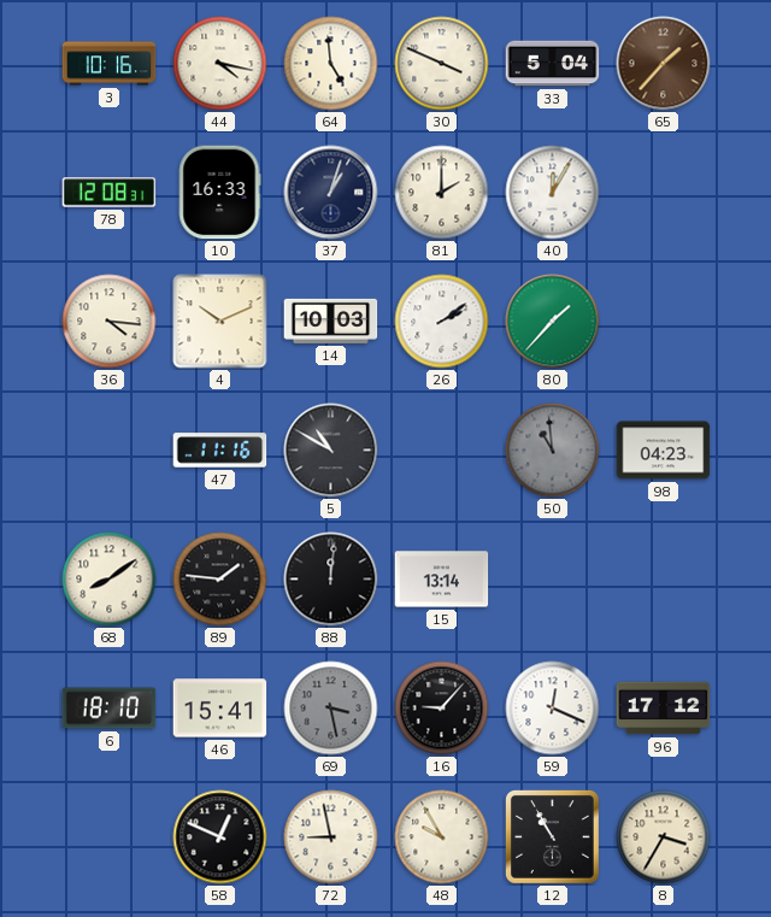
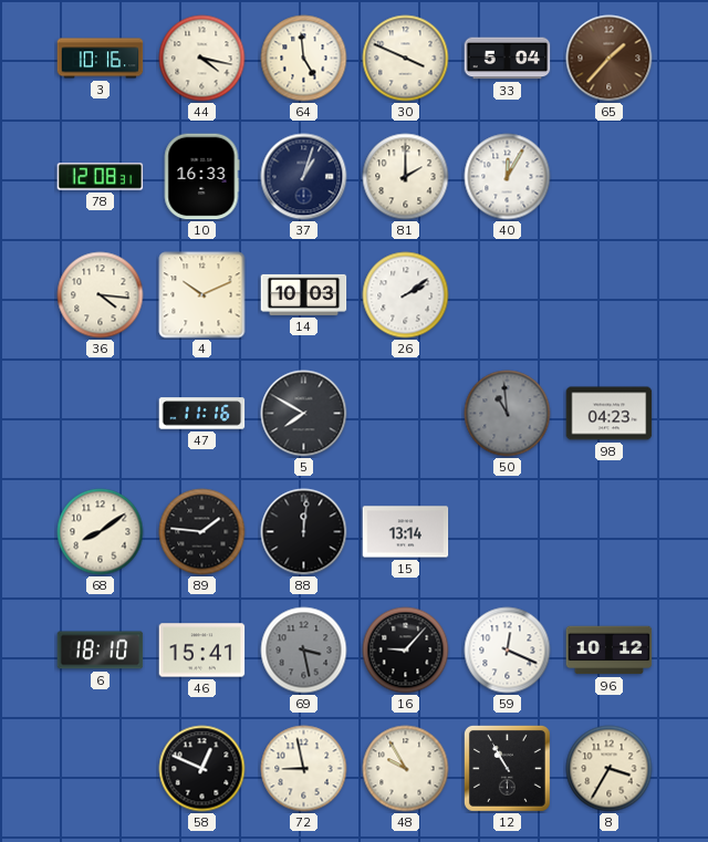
80: 1:37 -> none (553, 322)
5: 10:50 -> 7:50 (304, 414)
96: 17:12 -> 10:12 (610, 651)
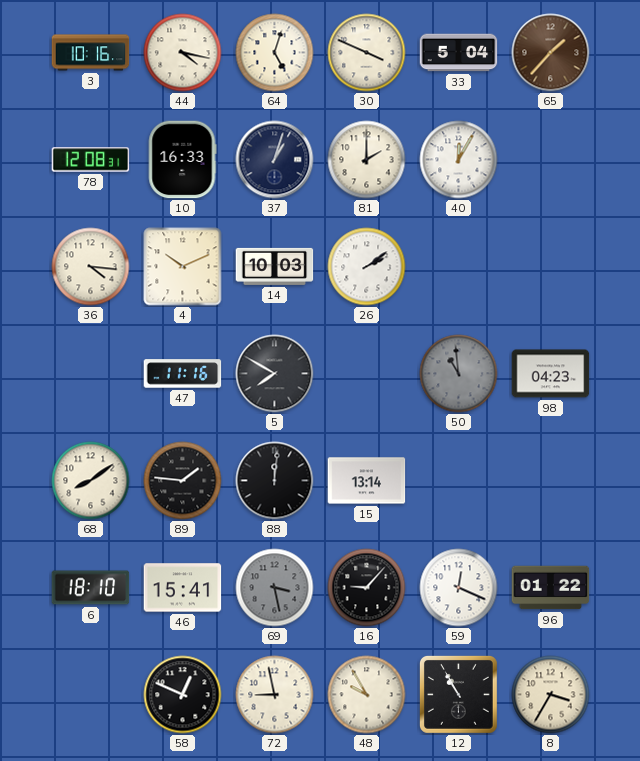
64: 4:59 -> 5:03 (275, 53)
96: 10:12 -> 01:22 (551, 588)
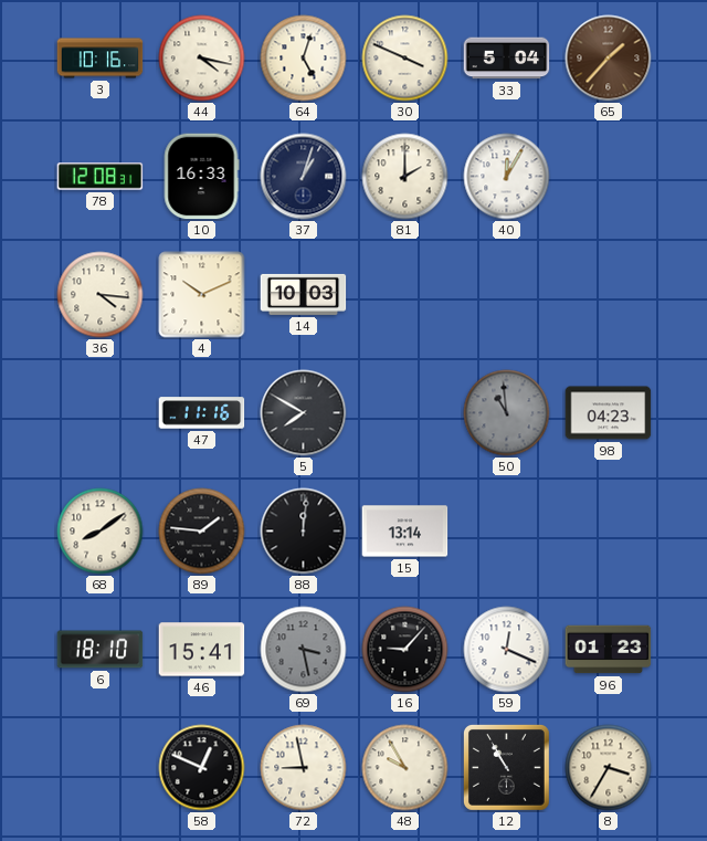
26: 2:09 -> none (367, 267)
96: 01:22 -> 01:23 (609, 650)
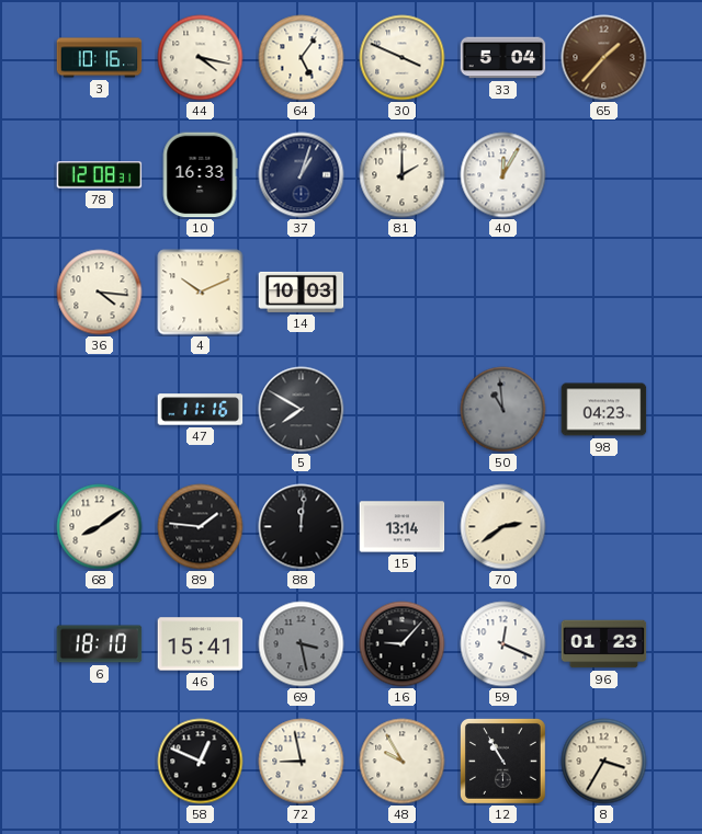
64: 5:03 -> 5:06 (302, 58)
70: none -> 2:39 (503, 527)
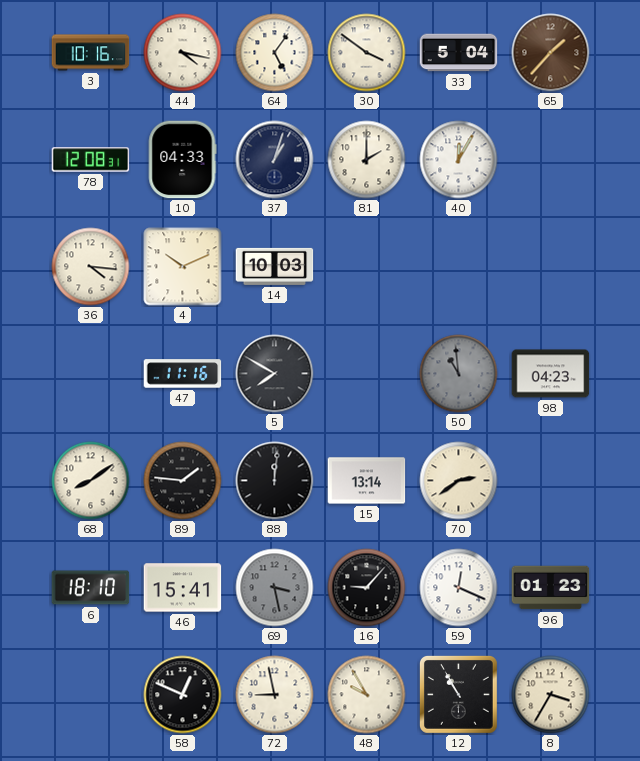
30: 3:49 -> 3:51 (367, 53)
10: 16:33 -> 04:33 (182, 160)
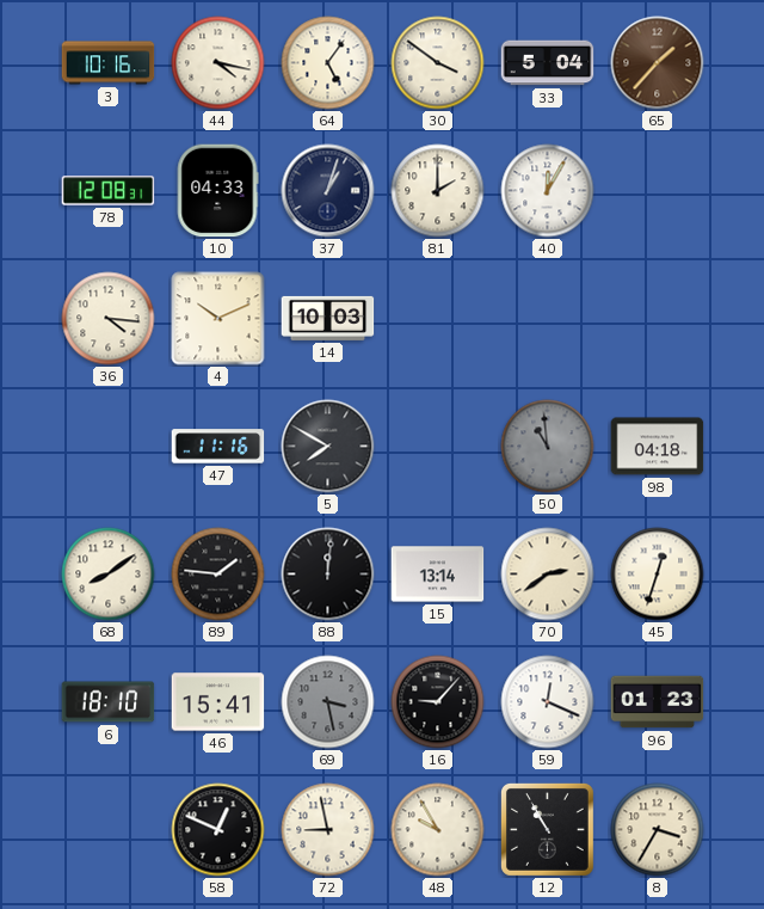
98: 04:23 -> 04:18 (658, 447)
45: none -> 12:33 (658, 575)
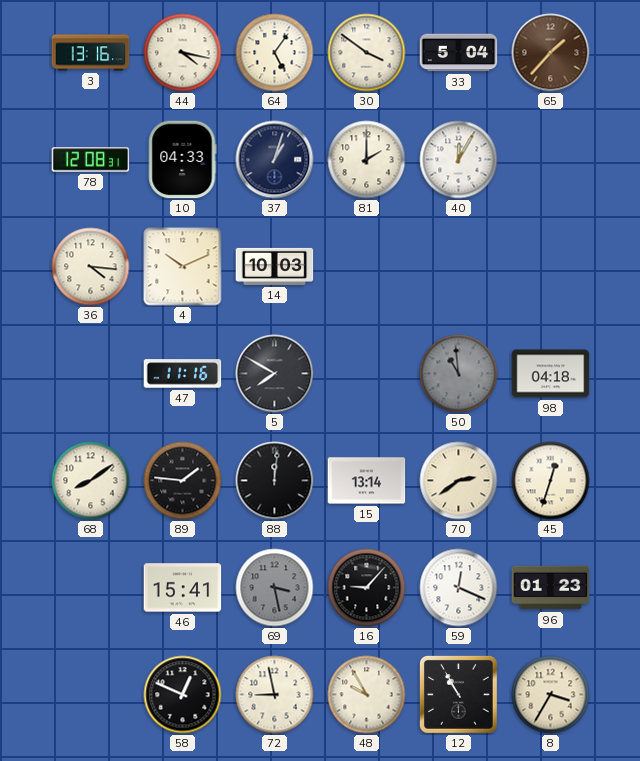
3: 10:16 -> 13:16 (91, 53)
6: 18:10 -> none (109, 702)
